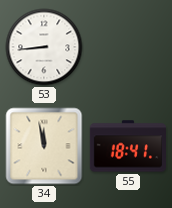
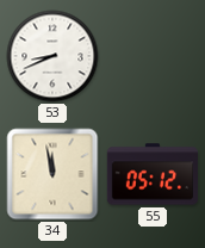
53: 8:44 -> 8:41 (52, 56)
55: 18:41 -> 05:12 (151, 174)
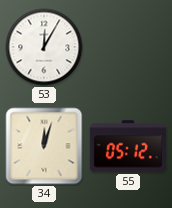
53: 8:41 -> 12:05 (44, 47)
34: 11:58 -> 12:03 (44, 146)
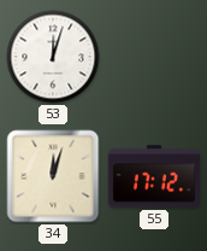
53: 12:05 -> 12:03 (53, 57)
55: 05:12 -> 17:12 (153, 176)
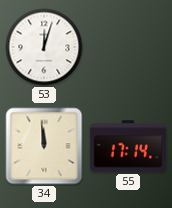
34: 12:03 -> 11:59 (44, 146)
55: 17:12 -> 17:14 (127, 146)
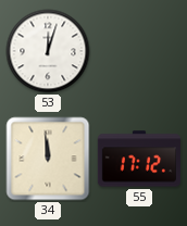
55: 17:14 -> 17:12 (138, 159)
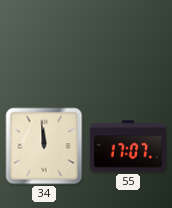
53: 12:03 -> none (48, 51)
55: 17:12 -> 17:07 (127, 146)
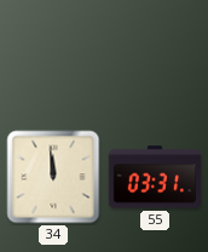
55: 17:07 -> 03:31 (154, 177)
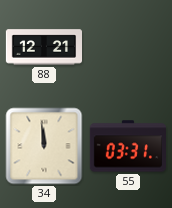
88: none -> 12:21 (43, 47)
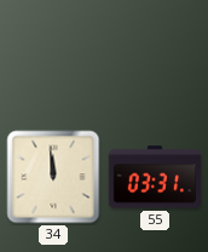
88: 12:21 -> none (43, 47)
